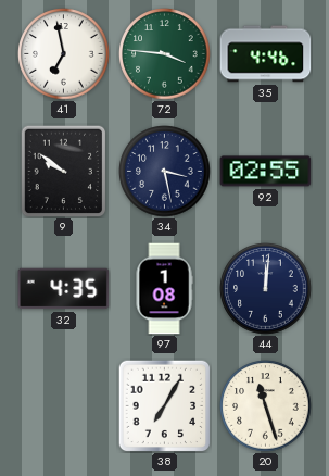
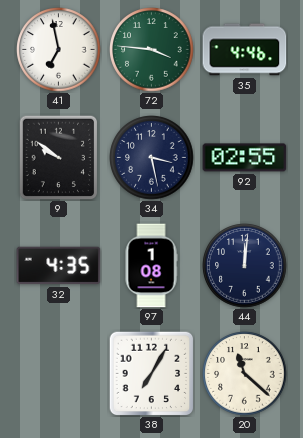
20: 11:27 -> 11:22 (245, 374)
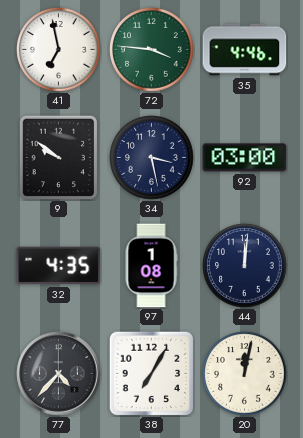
92: 02:55 -> 03:00 (245, 158)
77: none -> 4:37 (59, 374)
20: 11:22 -> 12:02 (245, 374)
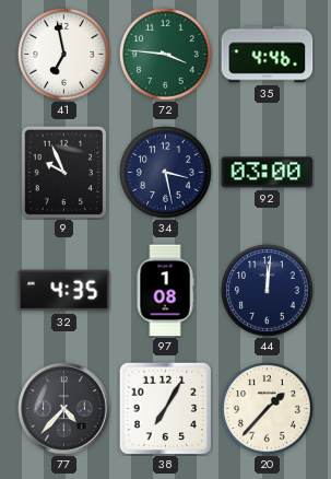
9: 9:51 -> 9:56 (64, 172)
20: 12:02 -> 1:37 (268, 409)
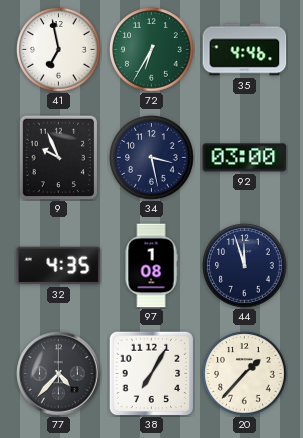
72: 3:46 -> 6:35 (152, 50)
44: 12:01 -> 11:57 (245, 266)
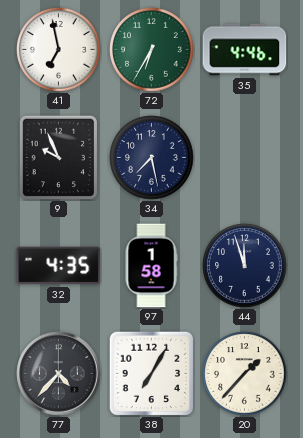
34: 3:28 -> 7:28 (152, 158)
92: 03:00 -> none (245, 158)
97: 1:08 -> 1:58 (151, 266)
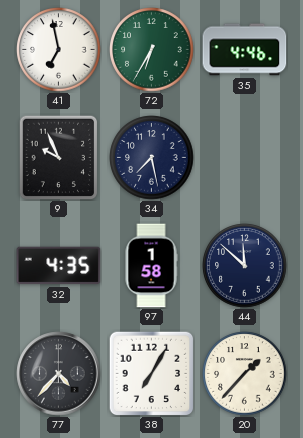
44: 11:57 -> 11:52 (245, 266)
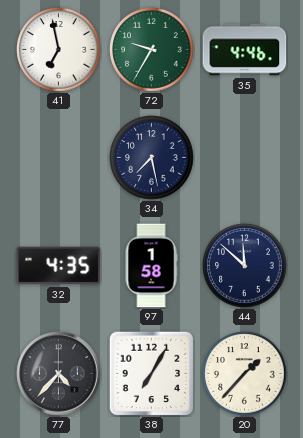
72: 6:35 -> 9:35 (152, 50)
9: 9:56 -> none (59, 157)
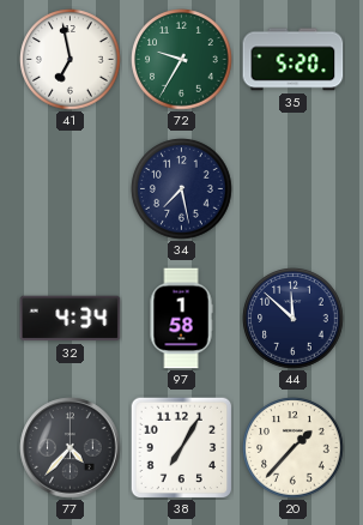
35: 4:46 -> 5:20 (294, 60)
32: 4:35 -> 4:34 (71, 319)
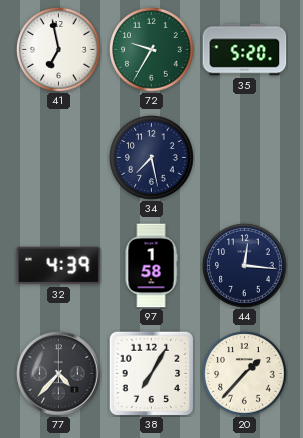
32: 4:34 -> 4:39 (59, 266)
44: 11:52 -> 12:16 (245, 266)
